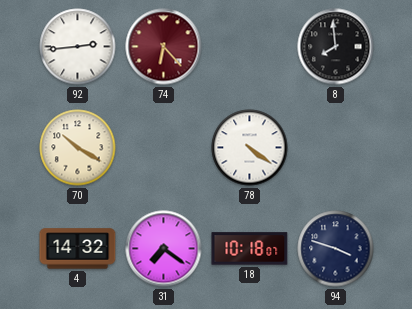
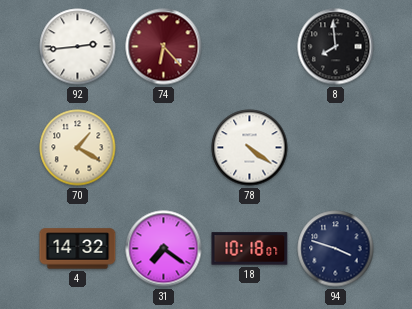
70: 10:20 -> 1:20 (78, 148)
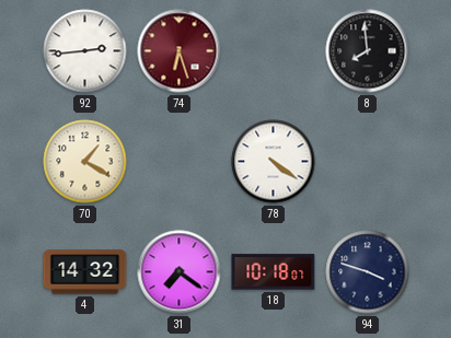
74: 6:23 -> 6:27 (180, 51)
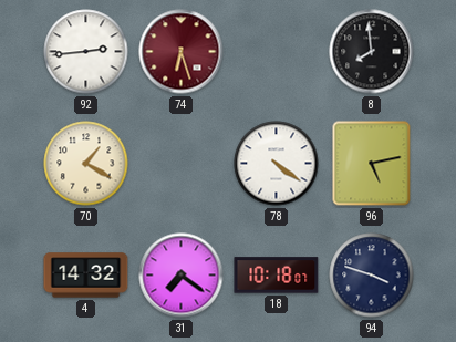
96: none -> 5:13 (372, 164)
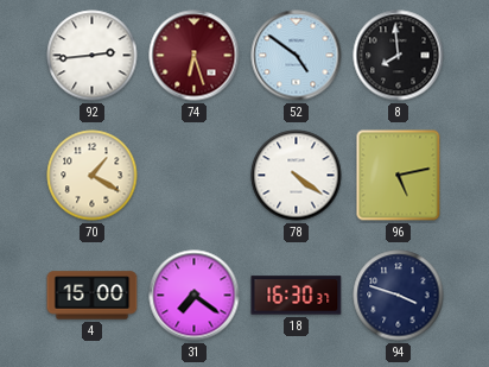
52: none -> 4:51 (297, 56)
4: 14:32 -> 15:00 (93, 296)
18: 10:18 -> 16:30 (297, 296)
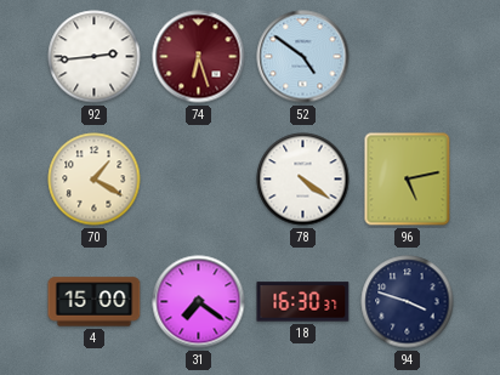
8: 7:59 -> none (399, 56)
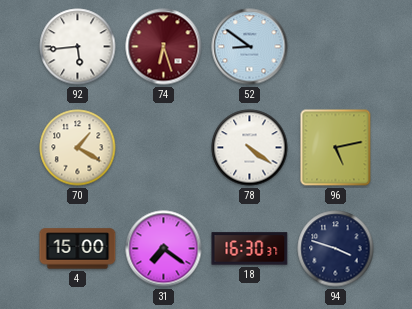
92: 2:44 -> 5:44 (78, 47)
52: 4:51 -> 8:51 (250, 47)
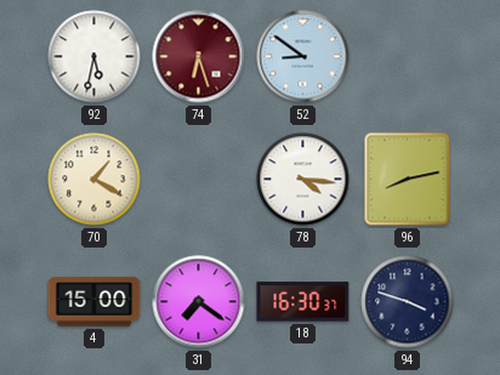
92: 5:44 -> 5:32 (95, 57)
78: 4:21 -> 4:16 (303, 180)
96: 5:13 -> 8:13 (408, 180)
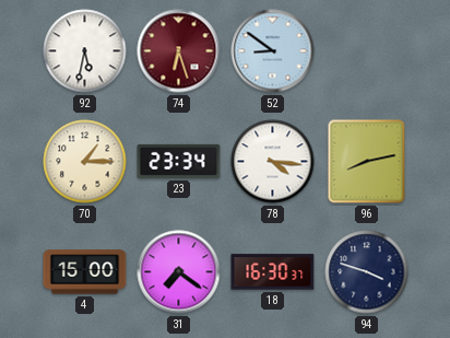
70: 1:20 -> 1:15 (85, 162)
23: none -> 23:34 (179, 161)
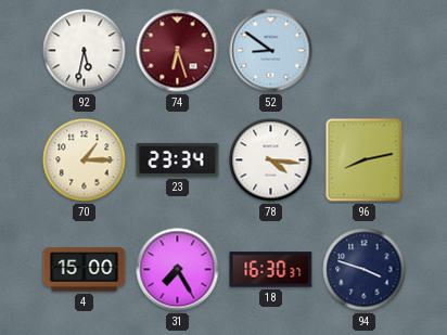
31: 7:21 -> 7:25 (178, 270)
